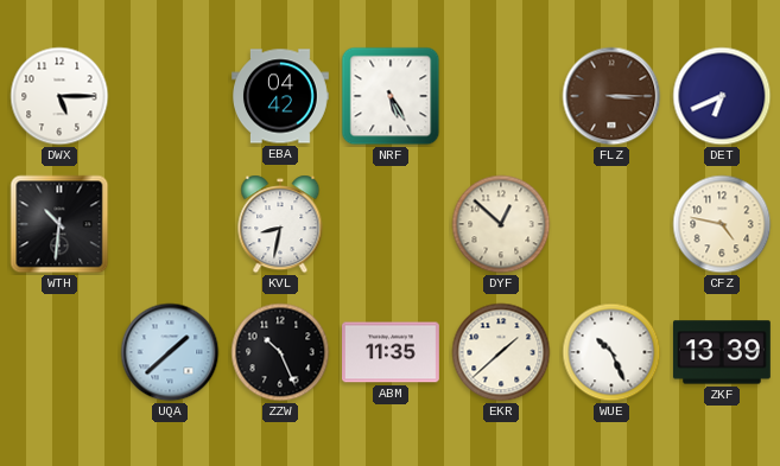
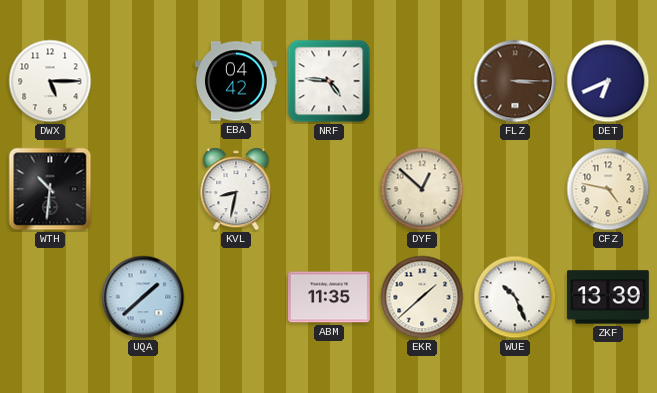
NRF: 5:25 -> 4:46 (329, 81)
ZZW: 10:26 -> none (280, 352)
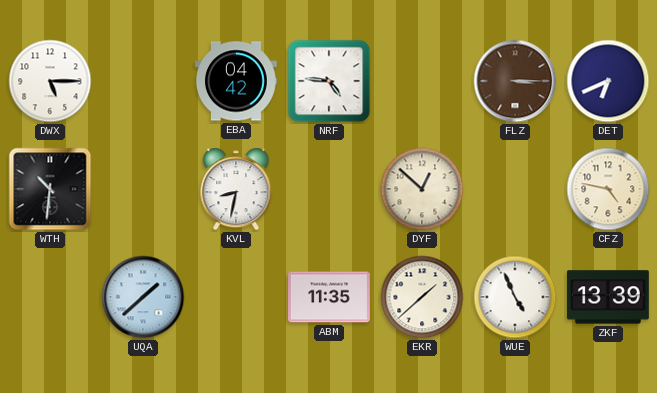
WUE: 10:26 -> 4:56 (515, 297)
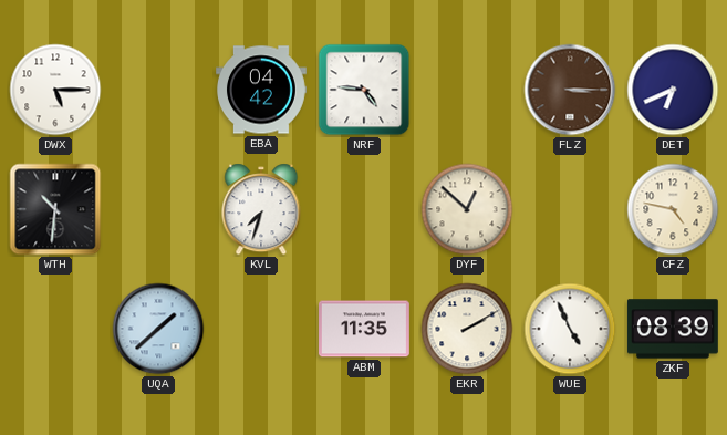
KVL: 8:32 -> 7:33 (261, 209)
EKR: 1:38 -> 2:10 (467, 329)
ZKF: 13:39 -> 08:39 (673, 329)
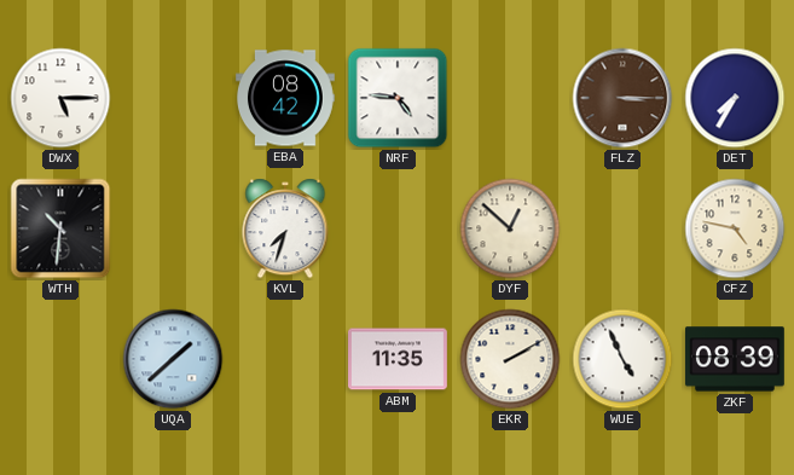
EBA: 04:42 -> 08:42 (286, 98)
DET: 6:41 -> 7:35 (735, 98)
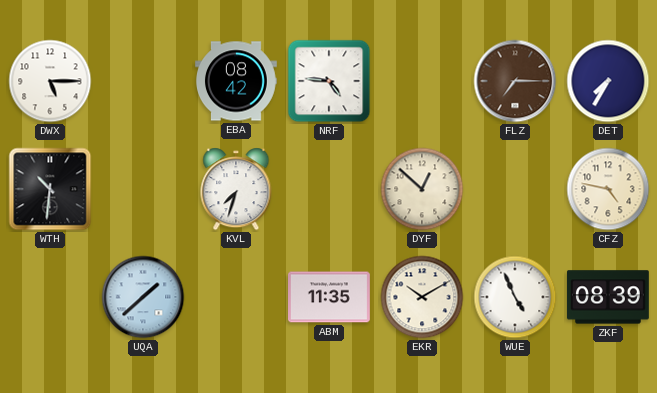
FLZ: 3:15 -> 7:15 (515, 81)
EKR: 2:10 -> 10:10 (422, 297)
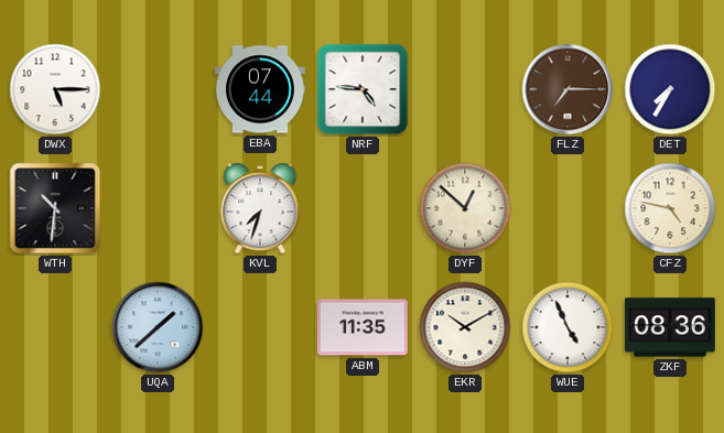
EBA: 08:42 -> 07:44 (261, 89)
ZKF: 08:39 -> 08:36 (670, 327)
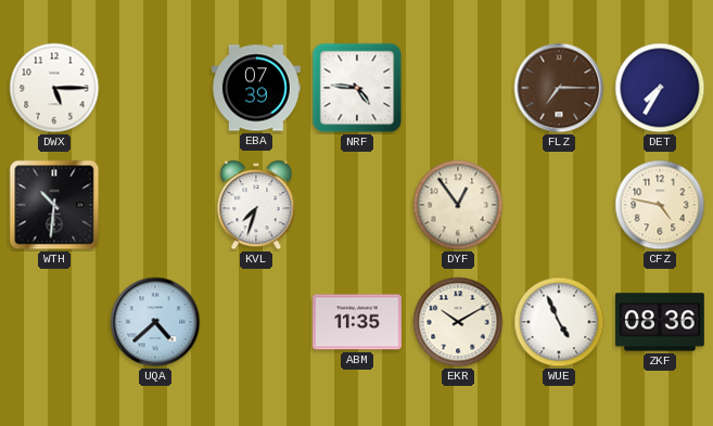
EBA: 07:44 -> 07:39 (257, 88)
DYF: 12:52 -> 12:54 (458, 205)
UQA: 1:38 -> 4:38 (155, 322)
